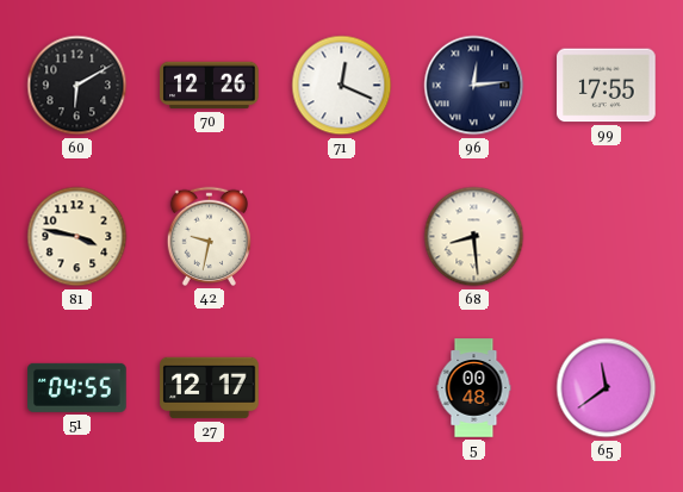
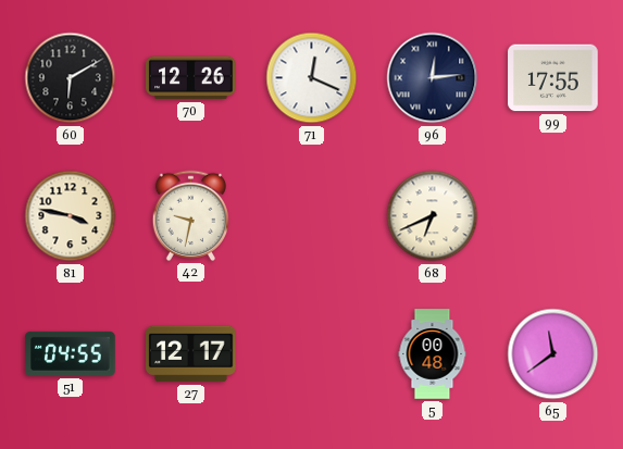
68: 8:29 -> 6:41 (433, 216)
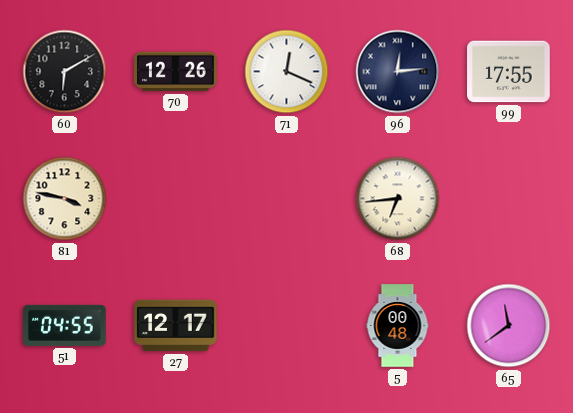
42: 9:32 -> none (190, 215)
68: 6:41 -> 6:44 (398, 199)
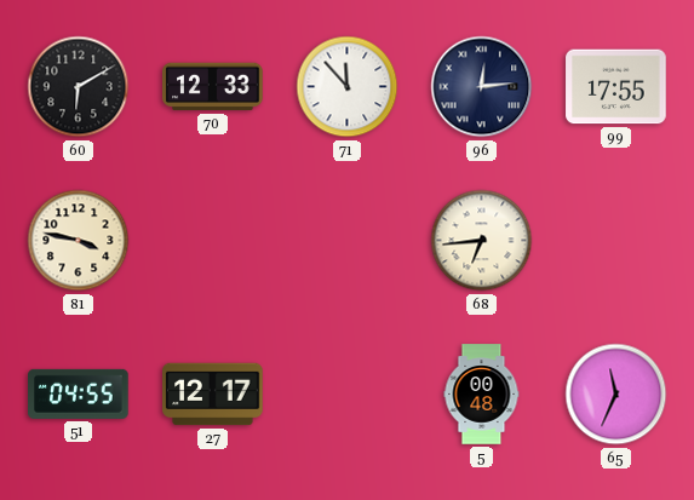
70: 12:26 -> 12:33 (213, 87)
71: 12:19 -> 11:53 (348, 87)
65: 11:39 -> 11:34 (616, 395)
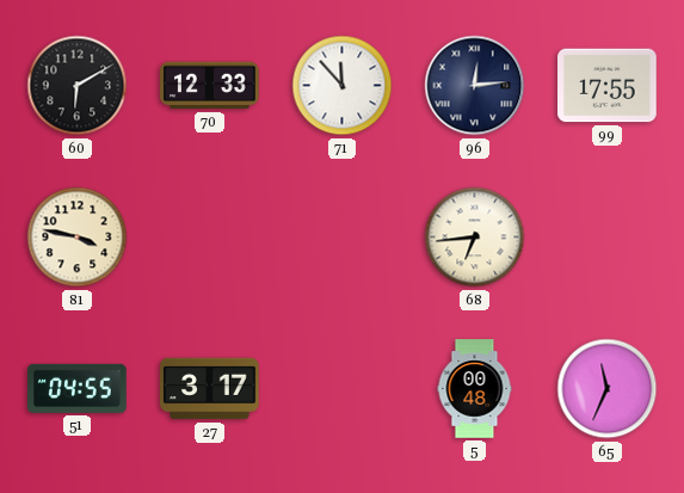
27: 12:17 -> 3:17 (210, 389)
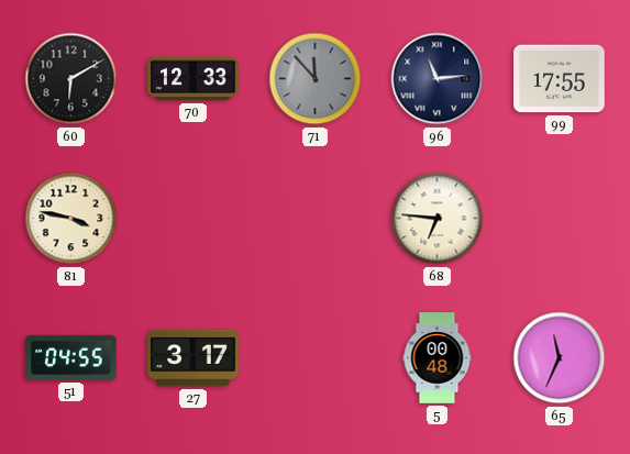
71 dial: white -> grey (316, 79)
96: 12:14 -> 11:14 (438, 79)
68: 6:44 -> 6:46 (438, 219)
